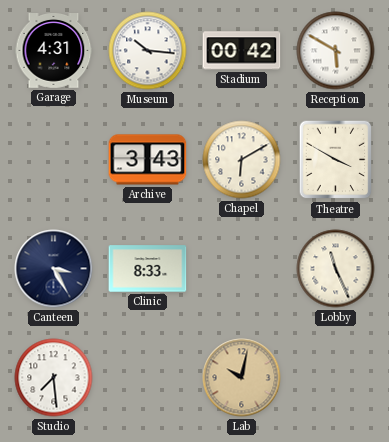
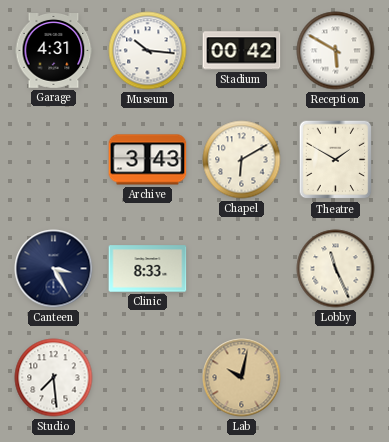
Theatre: 3:50 -> 1:50 (336, 160)
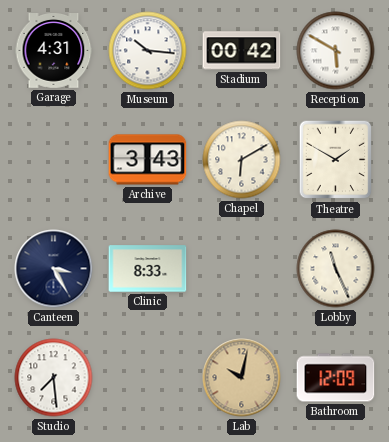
Bathroom: none -> 12:09 (336, 378)
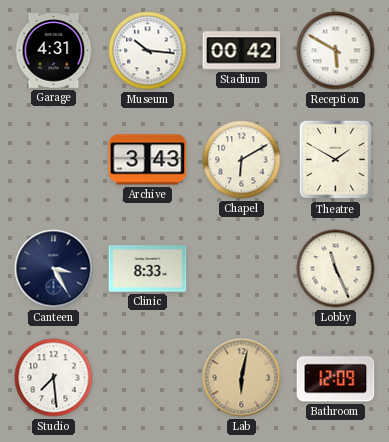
Lab: 10:02 -> 6:02 (242, 378)
